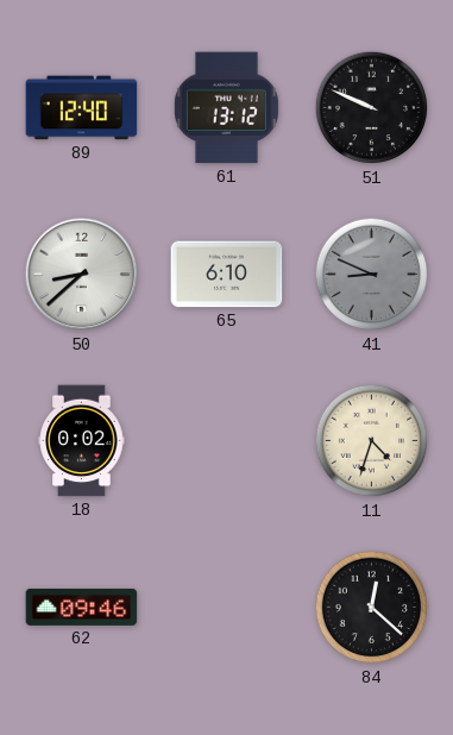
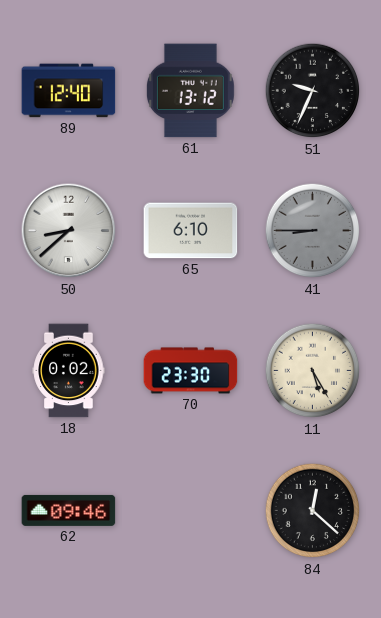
51: 9:49 -> 9:34 (313, 91)
41: 8:49 -> 8:45 (313, 231)
70: none -> 23:30 (191, 371)
11: 4:33 -> 5:25 (313, 371)
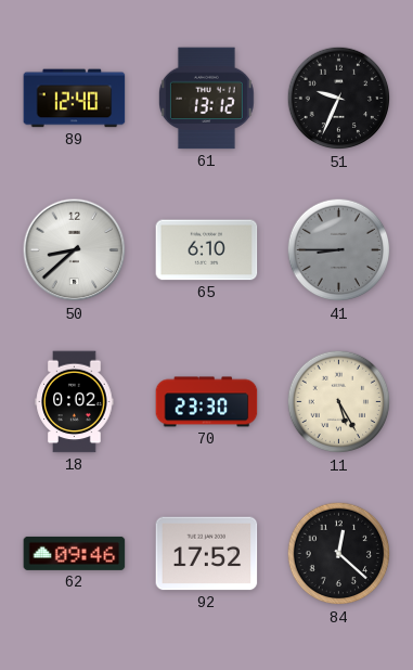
92: none -> 17:52 (207, 554)
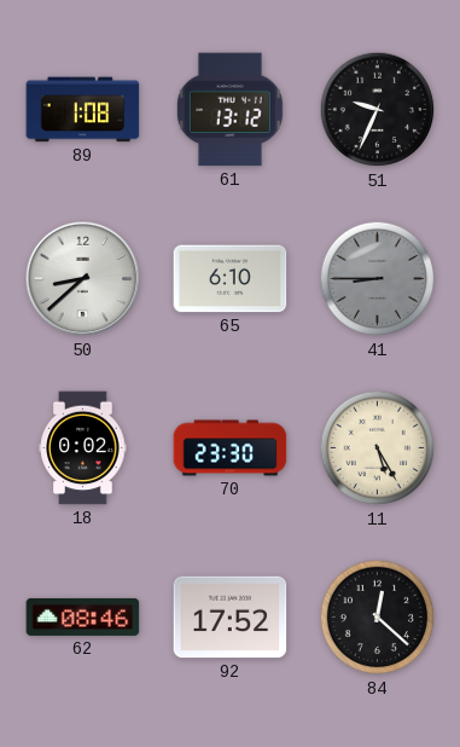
89: 12:40 -> 1:08 (83, 110)
62: 09:46 -> 08:46 (83, 616)
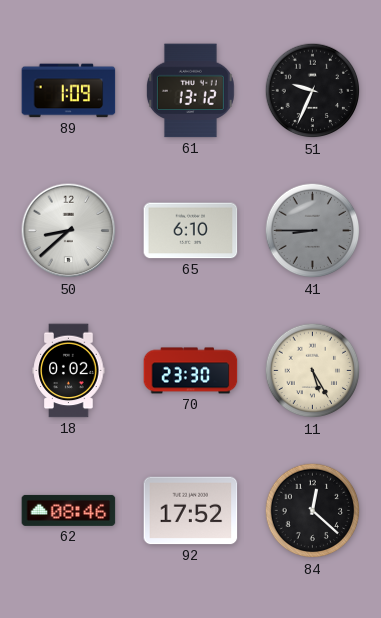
89: 1:08 -> 1:09 (69, 91)
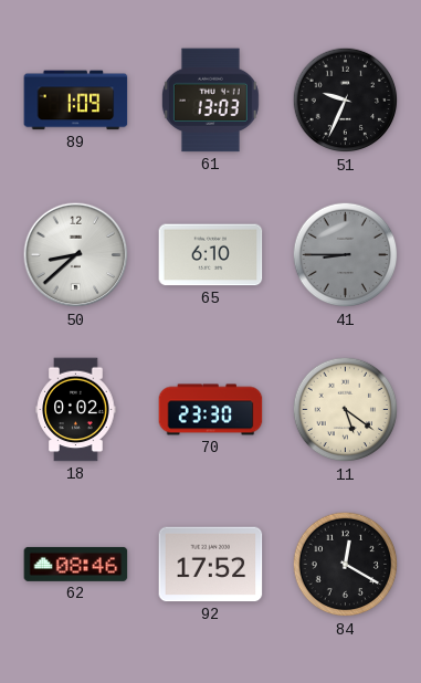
61: 13:12 -> 13:03 (210, 101)
11: 5:25 -> 5:21 (346, 410)
84: 12:22 -> 12:20 (346, 565)
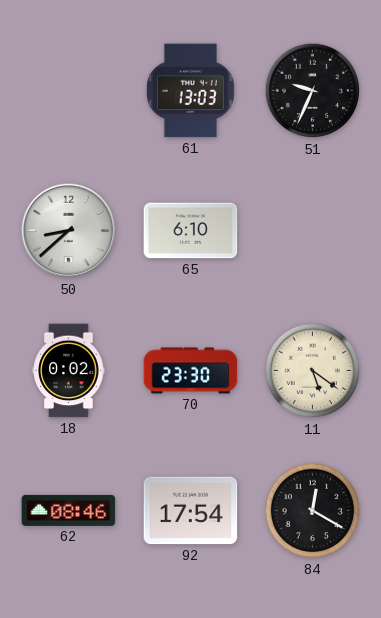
89: 1:09 -> none (76, 101)
41: 8:45 -> none (346, 255)
92: 17:52 -> 17:54 (191, 511)
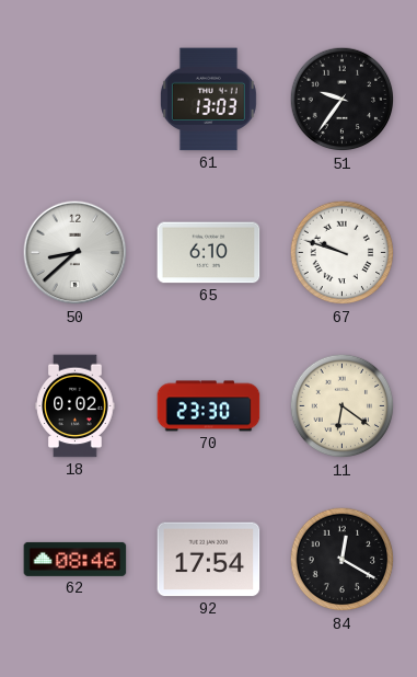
51: 9:34 -> 9:36 (343, 100)
67: none -> 9:48 (343, 253)
11: 5:21 -> 6:21 (343, 406)
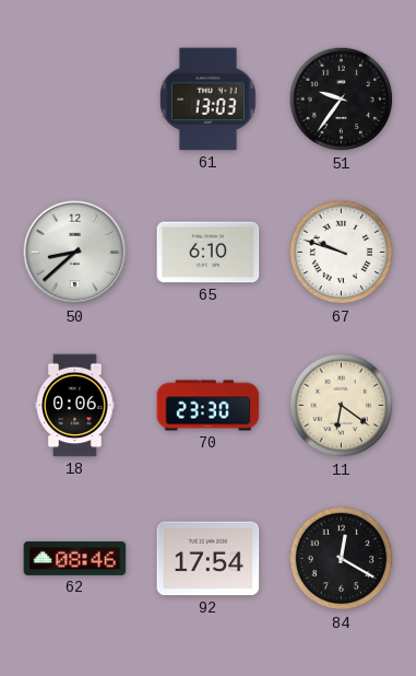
18: 0:02 -> 0:06 (75, 406)
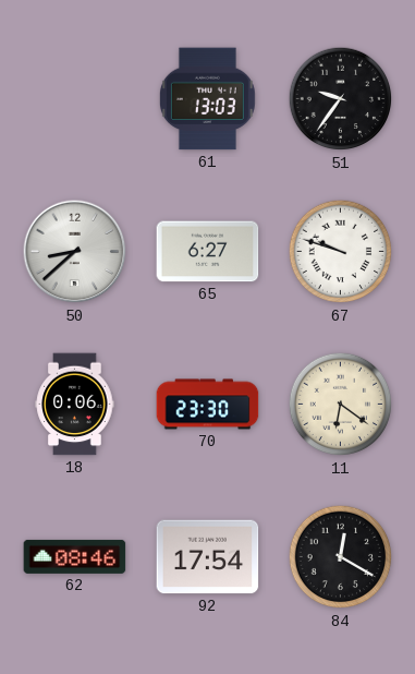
65: 6:10 -> 6:27 (208, 252)
